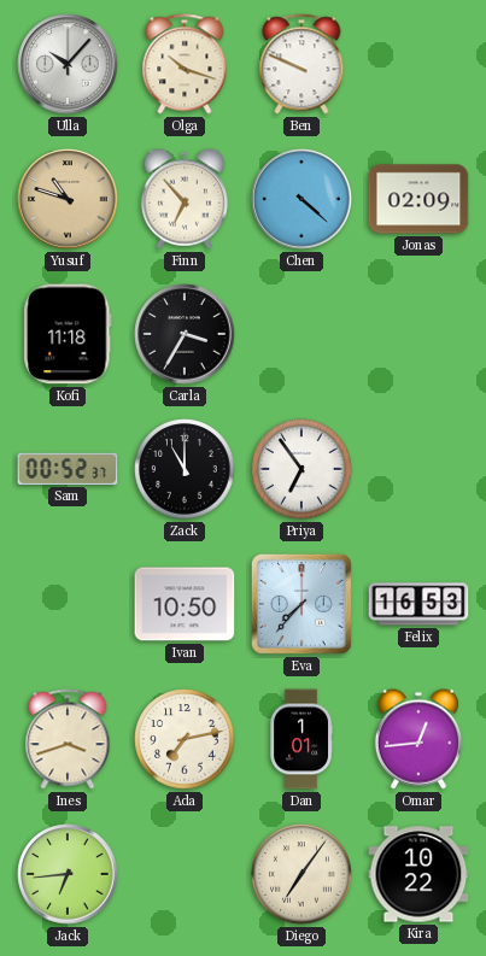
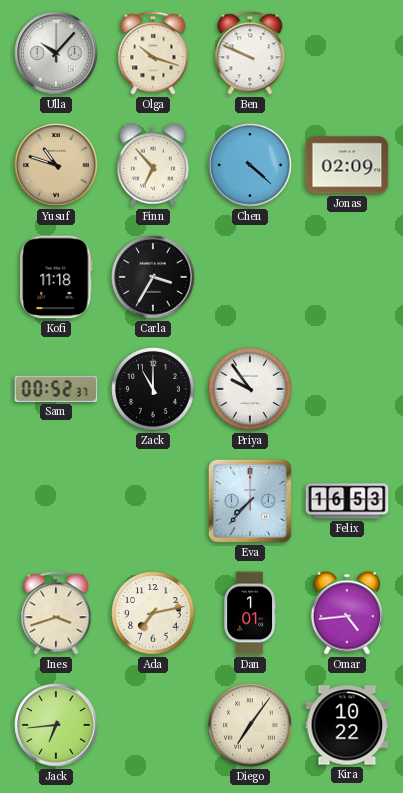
Priya: 6:54 -> 9:54 (250, 389)
Ivan: 10:50 -> none (185, 604)
Omar: 12:44 -> 4:44 (347, 613)
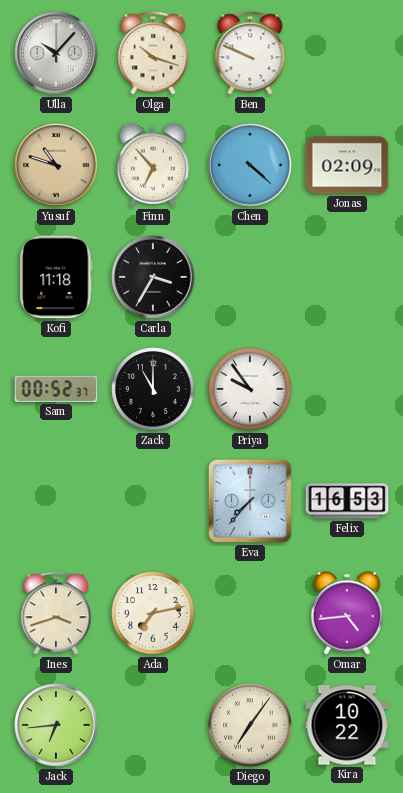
Dan: 1:01 -> none (249, 613)
